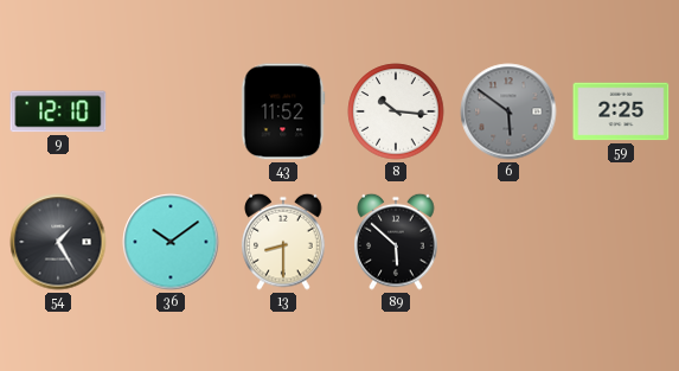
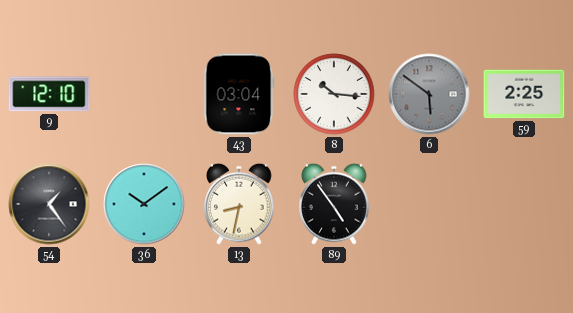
43: 11:52 -> 03:04 (239, 94)
54: 1:25 -> 1:24 (49, 204)
13: 8:30 -> 8:32 (239, 204)
89: 5:52 -> 4:54 (334, 204)
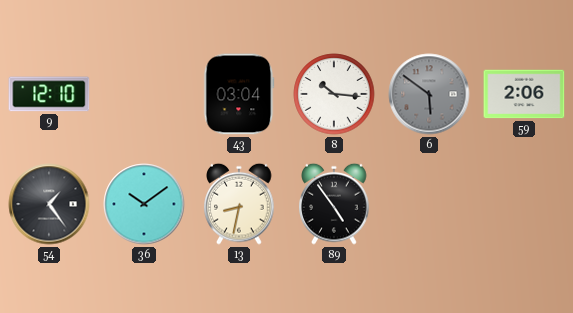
59: 2:25 -> 2:06 (524, 94)
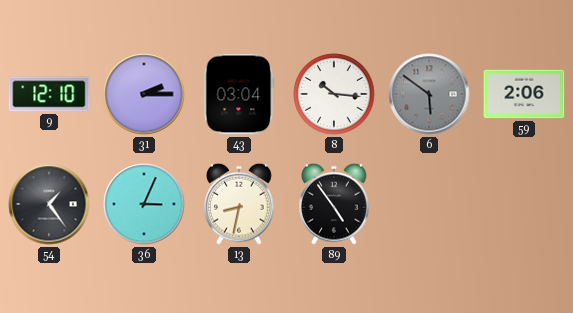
31: none -> 2:15 (144, 94)
36: 10:09 -> 3:04 (144, 204)
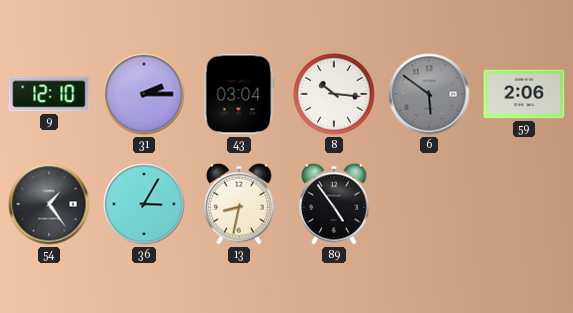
36: 3:04 -> 3:05 (144, 204)
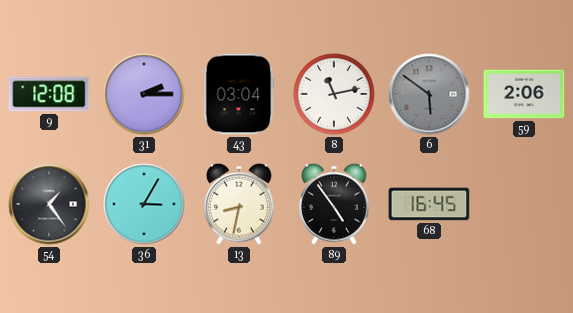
9: 12:10 -> 12:08 (49, 94)
8: 10:16 -> 11:13 (334, 94)
68: none -> 16:45 (429, 204)
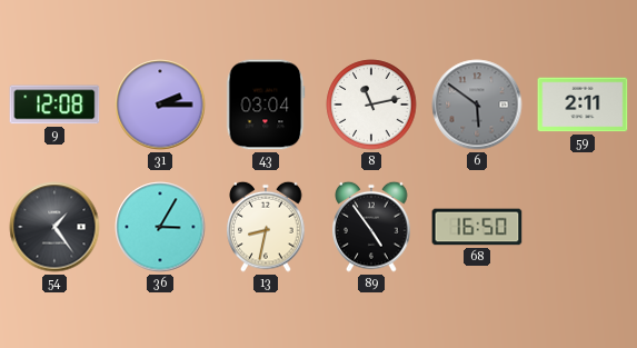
59: 2:06 -> 2:11 (583, 105)
68: 16:45 -> 16:50 (477, 227)
